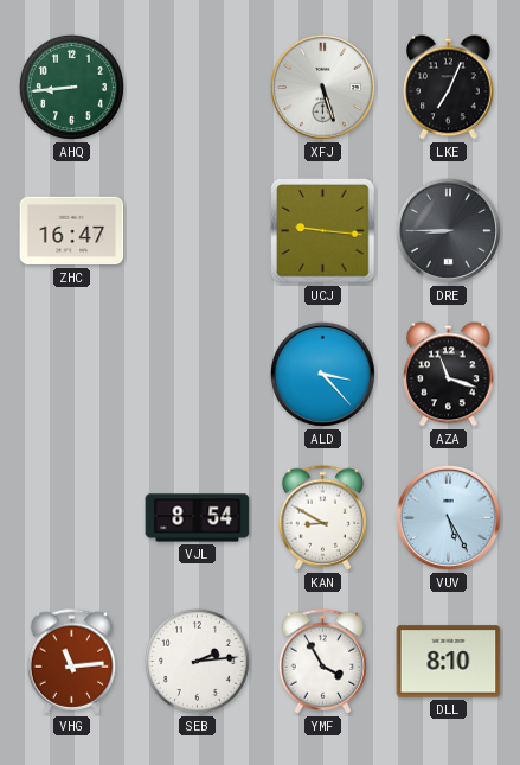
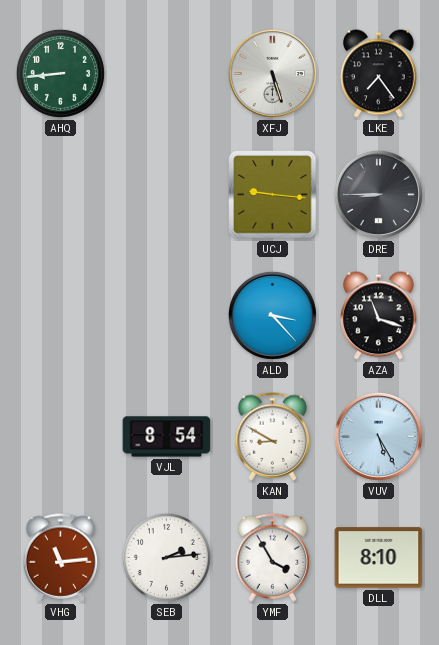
LKE: 7:04 -> 7:24 (379, 74)
ZHC: 16:47 -> none (72, 231)
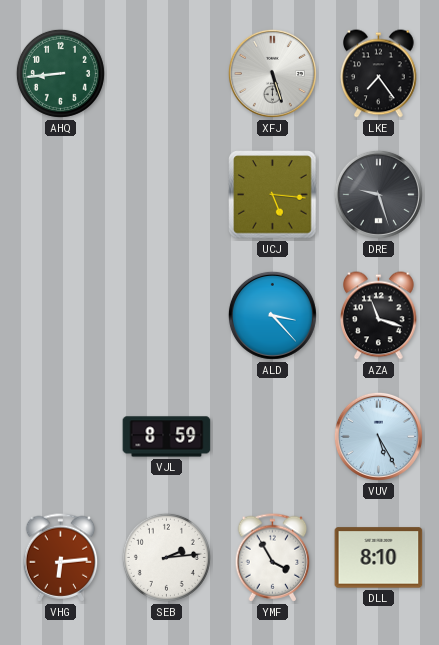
UCJ: 9:16 -> 5:16 (273, 195)
DRE: 8:45 -> 9:27 (378, 194)
VJL: 8:54 -> 8:59 (167, 437)
KAN: 8:50 -> none (273, 437)
VHG: 11:14 -> 6:14 (61, 558)
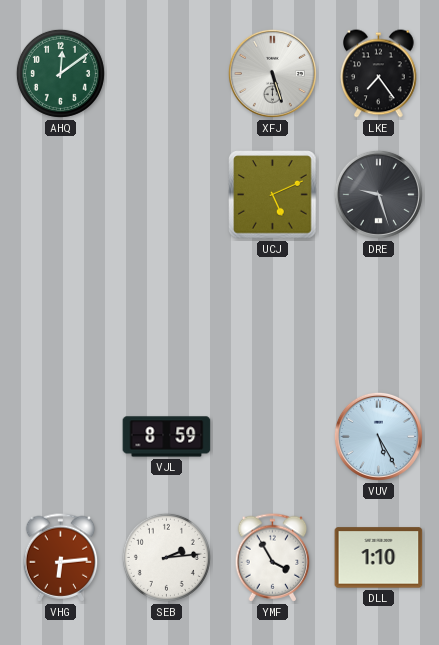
AHQ: 8:44 -> 12:09 (60, 73)
UCJ: 5:16 -> 5:11 (273, 195)
ALD: 3:23 -> none (272, 315)
AZA: 11:18 -> none (379, 316)
DLL: 8:10 -> 1:10 (379, 558)
